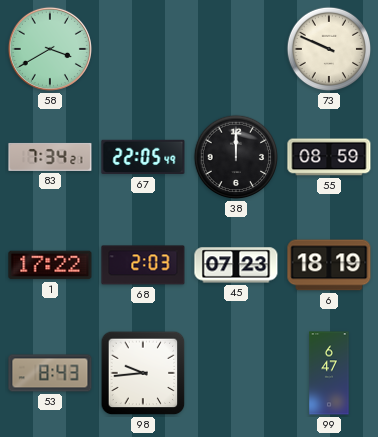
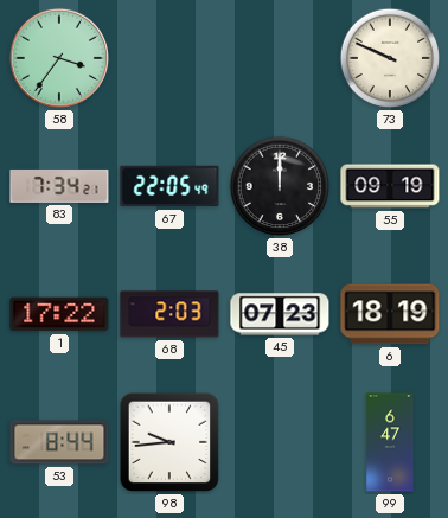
58: 3:40 -> 3:36 (59, 58)
55: 08:59 -> 09:19 (390, 186)
53: 8:43 -> 8:44 (59, 442)
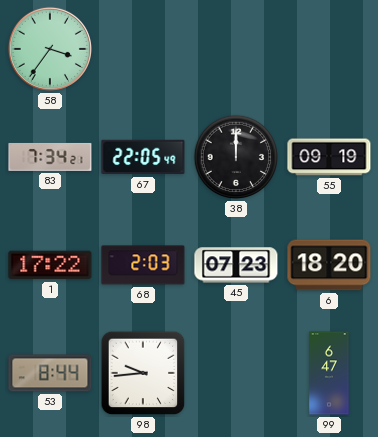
73: 9:49 -> none (390, 58)
6: 18:19 -> 18:20 (329, 265)
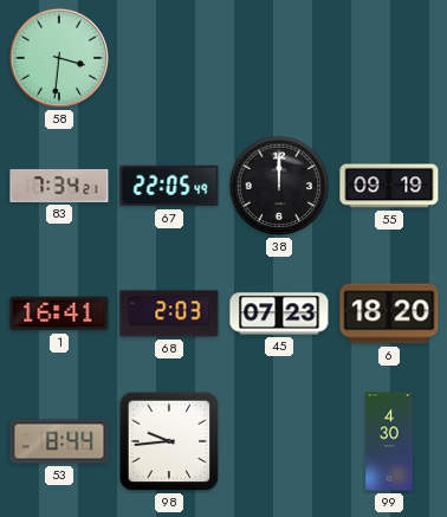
58: 3:36 -> 3:31 (59, 58)
1: 17:22 -> 16:41 (59, 314)
99: 6:47 -> 4:30 (389, 441)
